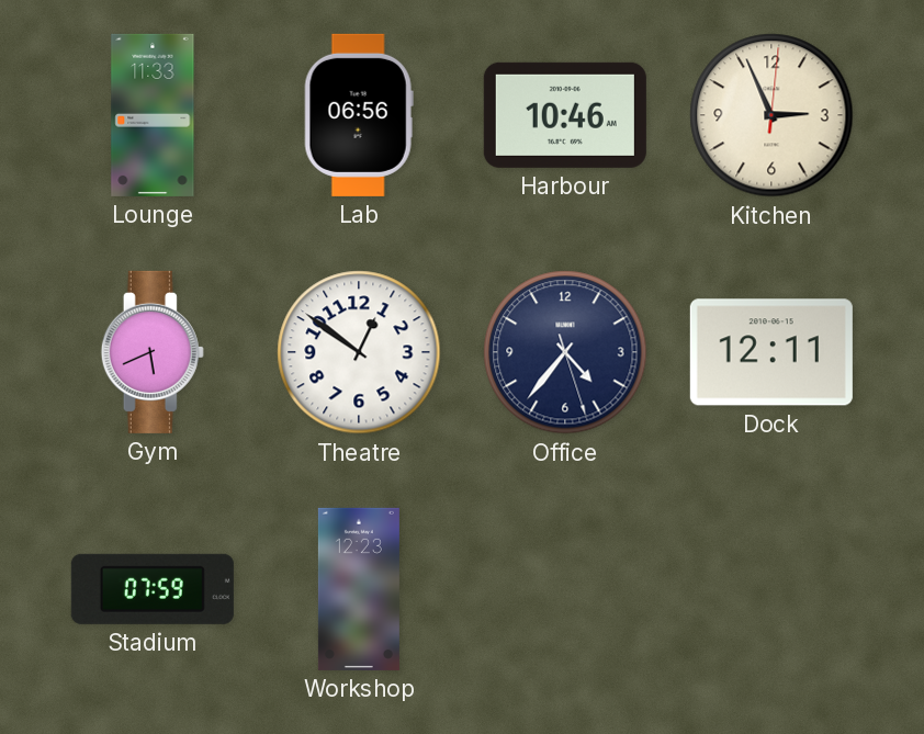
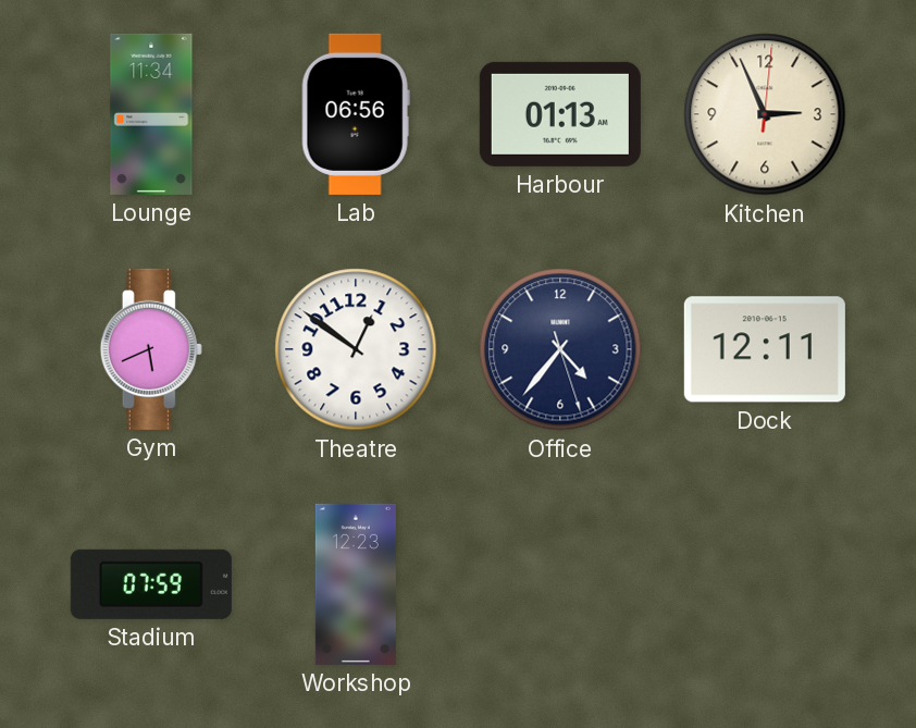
Lounge: 11:33 -> 11:34 (151, 114)
Harbour: 10:46 -> 01:13 (560, 114)
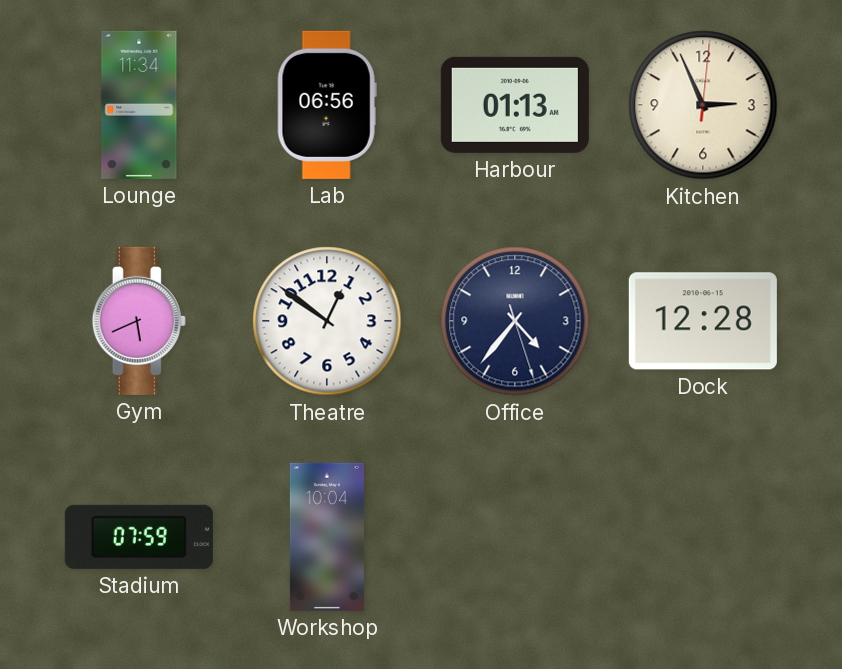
Dock: 12:11 -> 12:28 (703, 321)
Workshop: 12:23 -> 10:04 (327, 537)
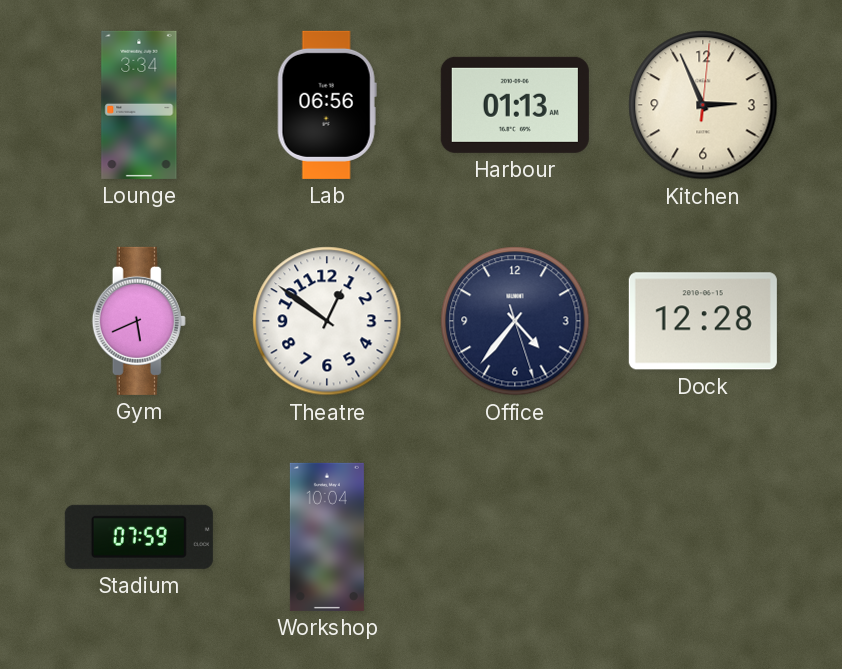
Lounge: 11:34 -> 3:34 (139, 105)
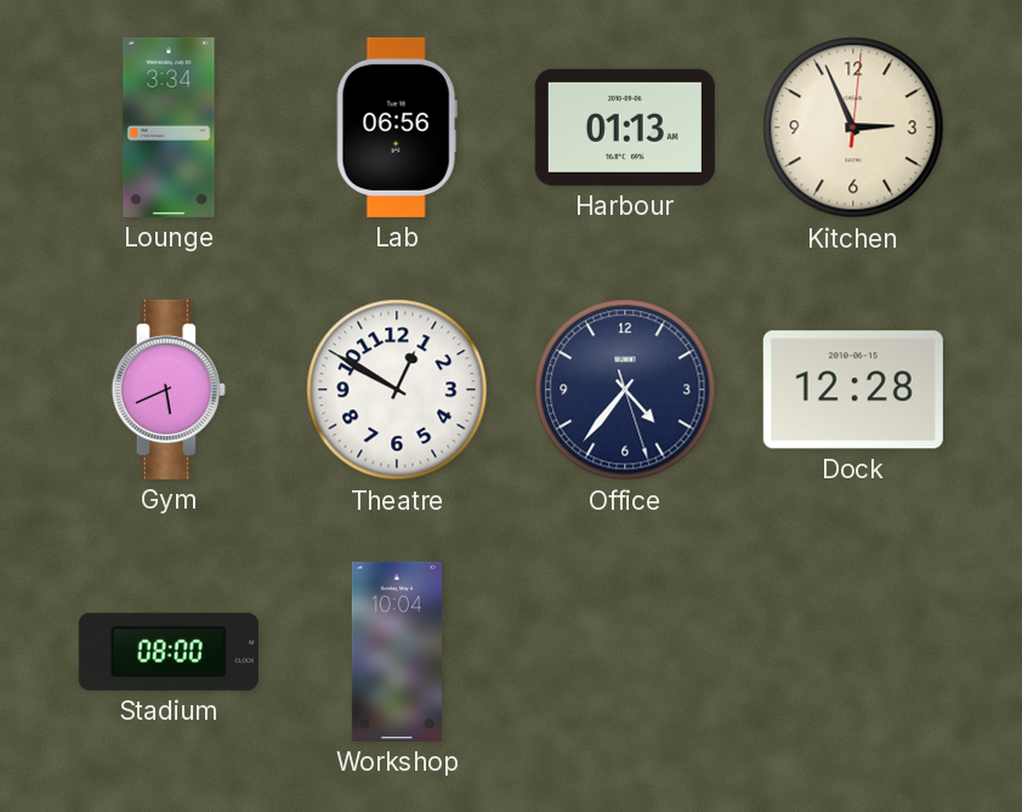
Theatre: 12:51 -> 12:50 (397, 390)
Stadium: 07:59 -> 08:00 (169, 652)
